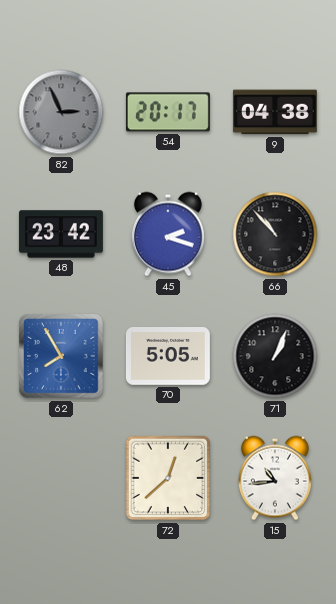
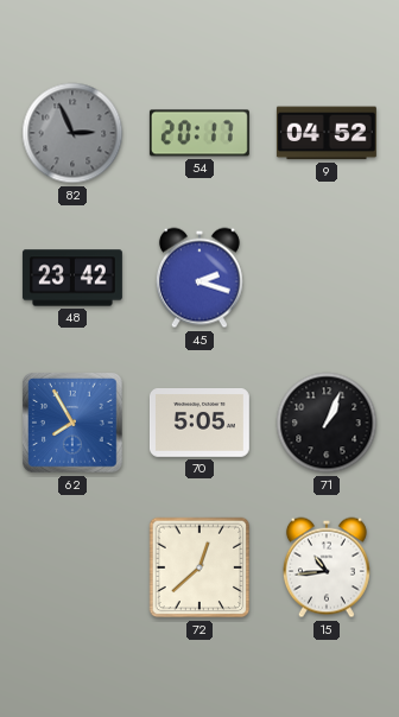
9: 04:38 -> 04:52 (327, 133)
66: 10:53 -> none (275, 234)
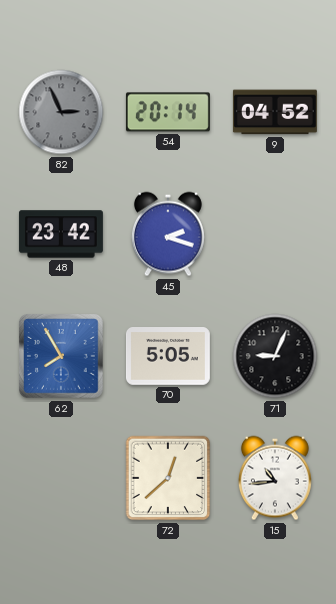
54: 20:17 -> 20:14 (168, 112)
71: 1:04 -> 9:04 (275, 356)
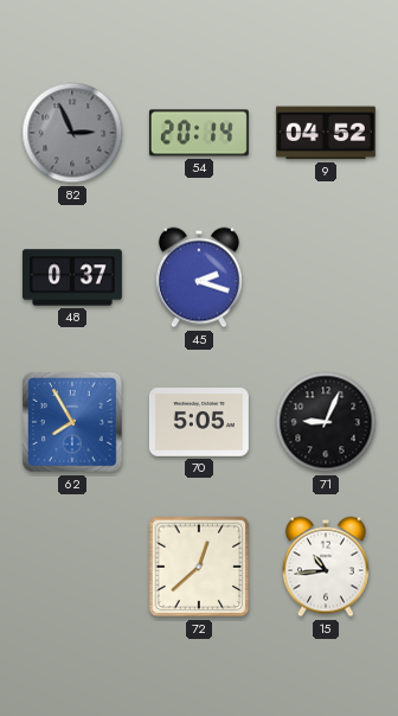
48: 23:42 -> 0:37 (72, 277)
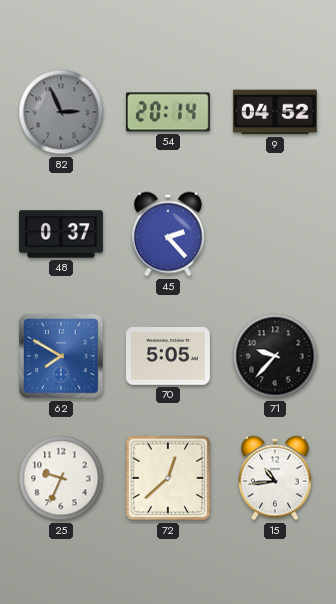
45: 2:18 -> 2:23 (168, 234)
62: 7:55 -> 7:50 (61, 356)
71: 9:04 -> 9:37 (275, 356)
25: none -> 9:34 (61, 478)
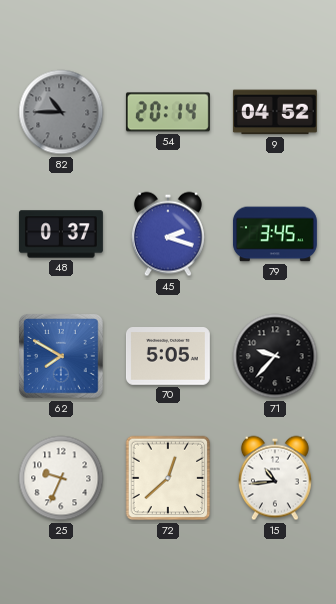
82: 2:56 -> 10:45 (61, 112)
45: 2:23 -> 2:18 (168, 234)
79: none -> 3:45 (275, 234)
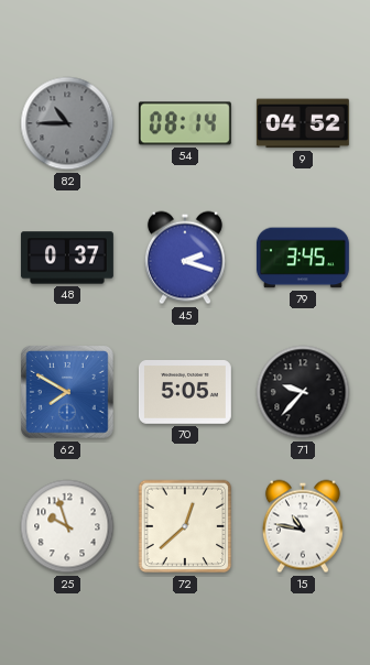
54: 20:14 -> 08:14 (185, 123)
25: 9:34 -> 9:57 (67, 526)
15: 10:44 -> 10:47 (303, 526)
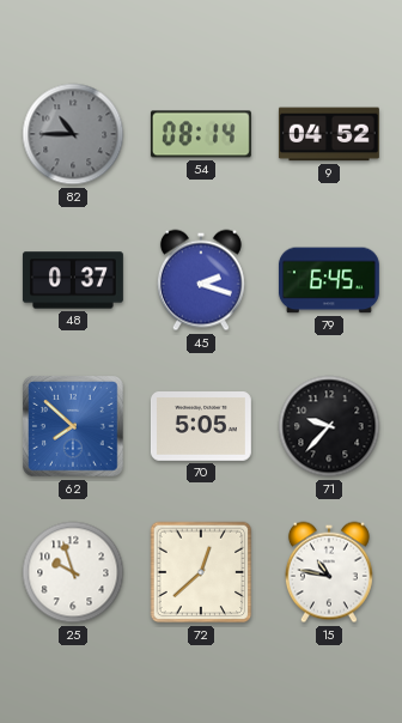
79: 3:45 -> 6:45 (329, 280)
62: 7:50 -> 7:52 (73, 426)
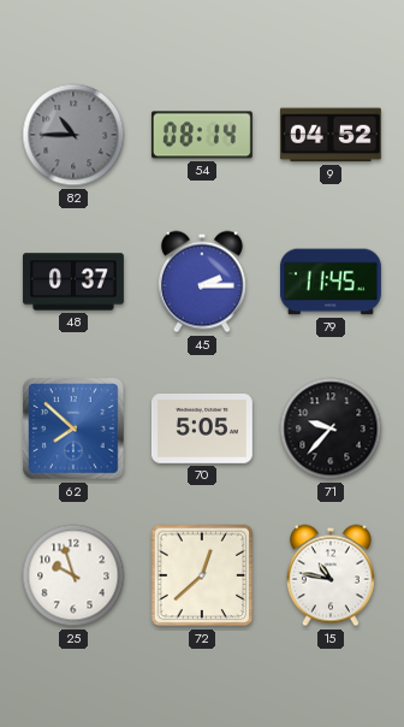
45: 2:18 -> 2:15 (202, 282)
79: 6:45 -> 11:45 (331, 282)
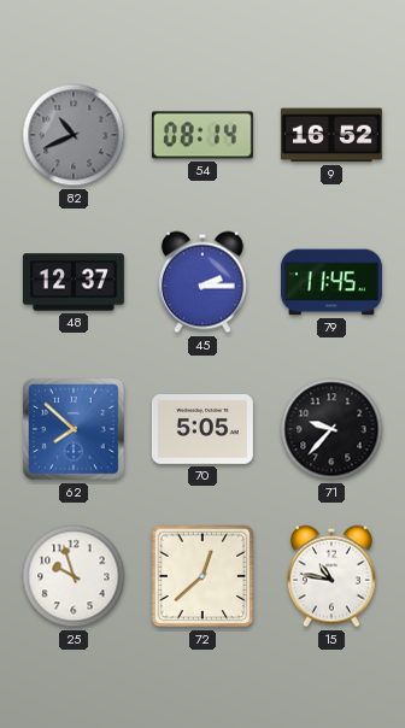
82: 10:45 -> 10:41 (74, 135)
9: 04:52 -> 16:52 (331, 135)
48: 0:37 -> 12:37 (74, 282)
